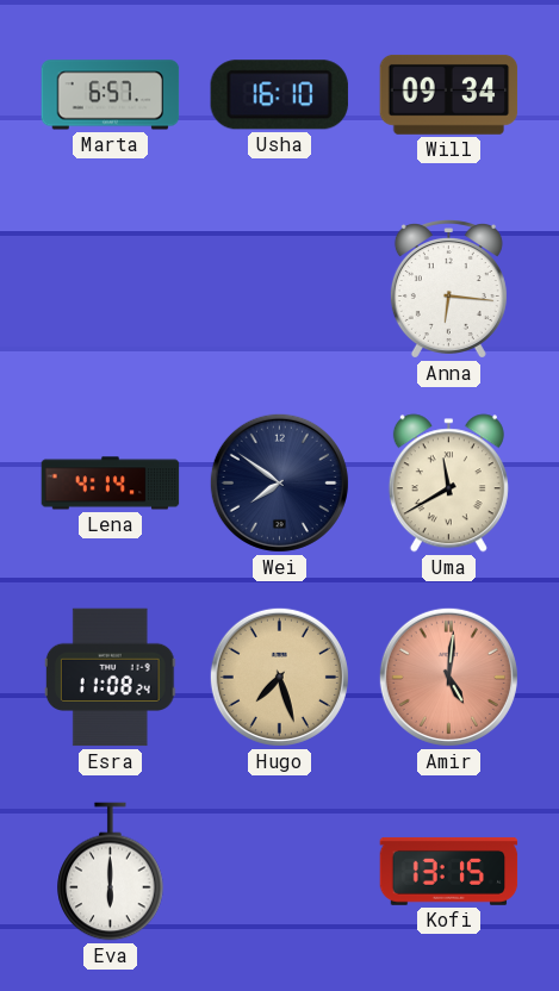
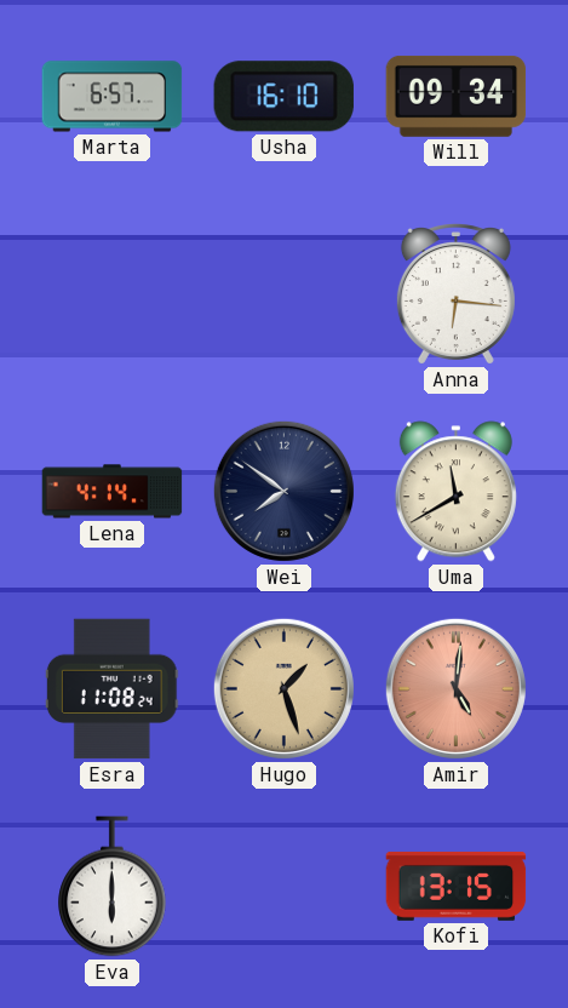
Hugo: 7:27 -> 1:27 (283, 688)
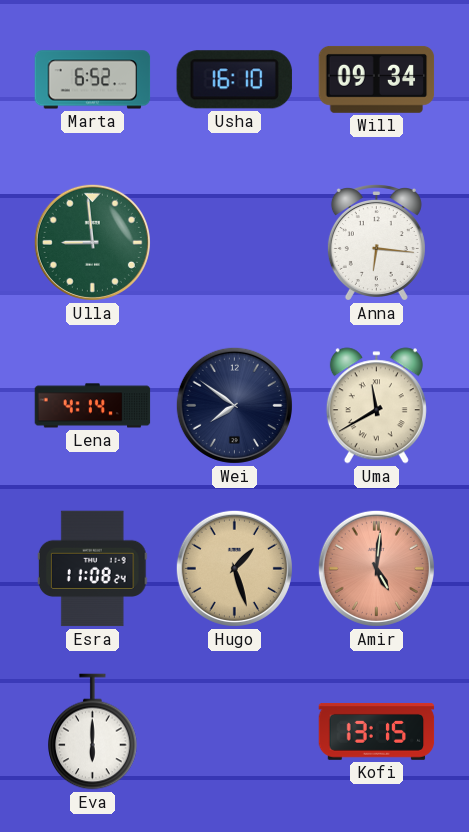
Marta: 6:57 -> 6:52 (93, 80)
Ulla: none -> 8:59 (92, 242)
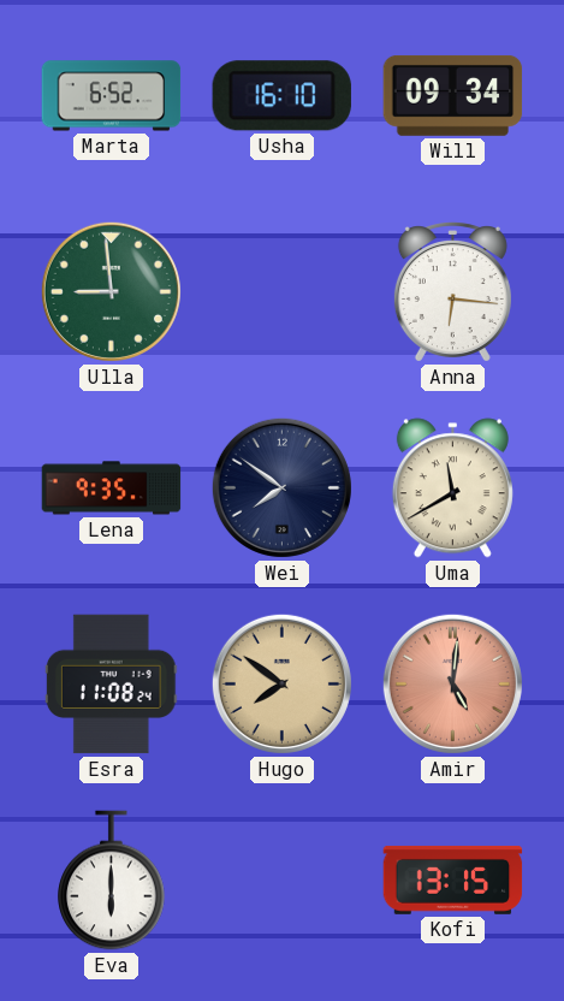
Lena: 4:14 -> 9:35 (112, 488)
Hugo: 1:27 -> 7:51 (281, 683)
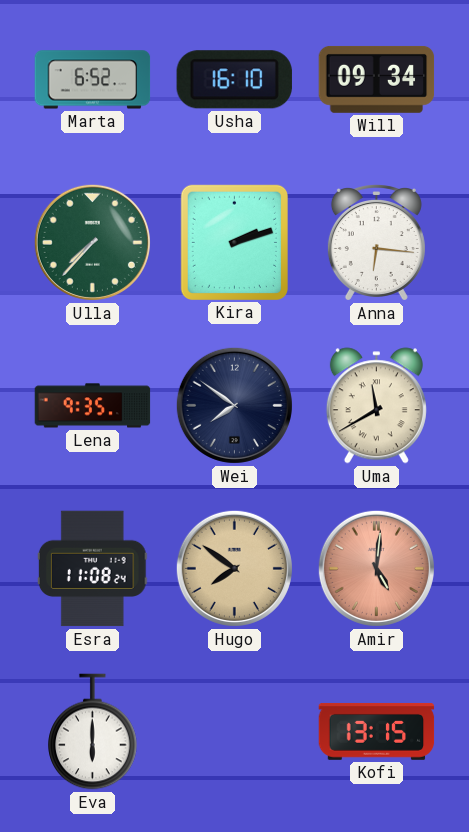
Ulla: 8:59 -> 7:37 (92, 242)
Kira: none -> 2:12 (234, 242)
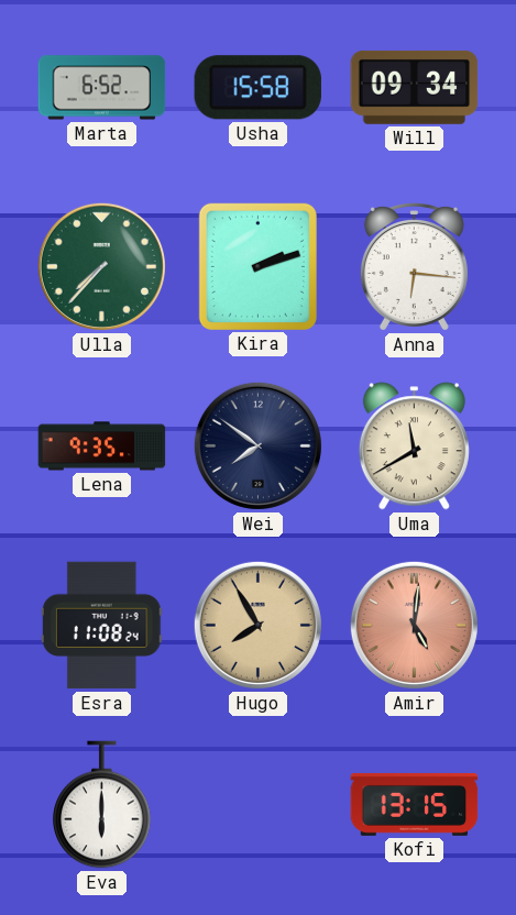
Usha: 16:10 -> 15:58 (257, 88)
Hugo: 7:51 -> 7:55 (257, 625)
